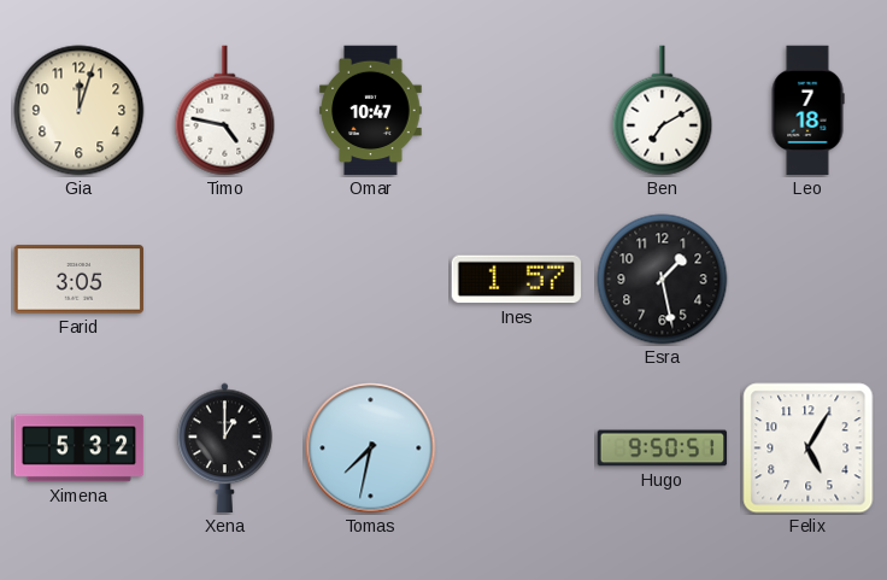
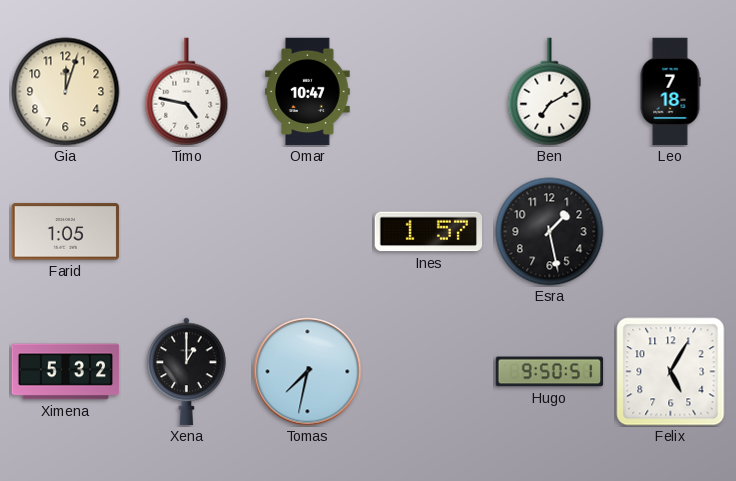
Farid: 3:05 -> 1:05 (66, 232)
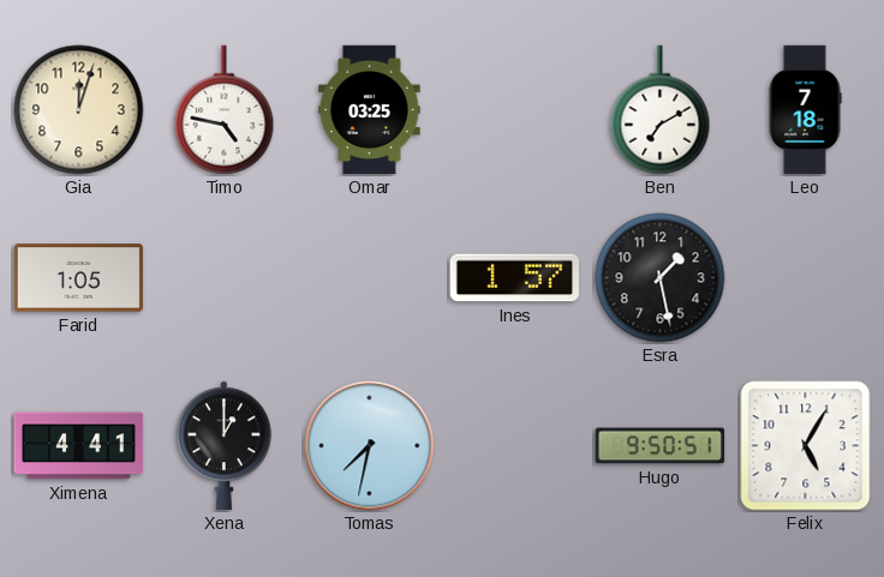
Omar: 10:47 -> 03:25 (370, 110)
Ximena: 5:32 -> 4:41 (79, 446)
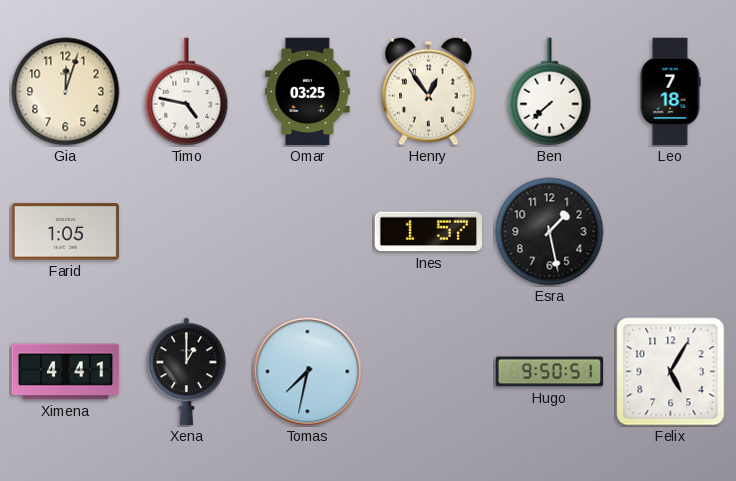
Henry: none -> 12:54 (429, 91)
Ben: 7:10 -> 7:38 (550, 92)
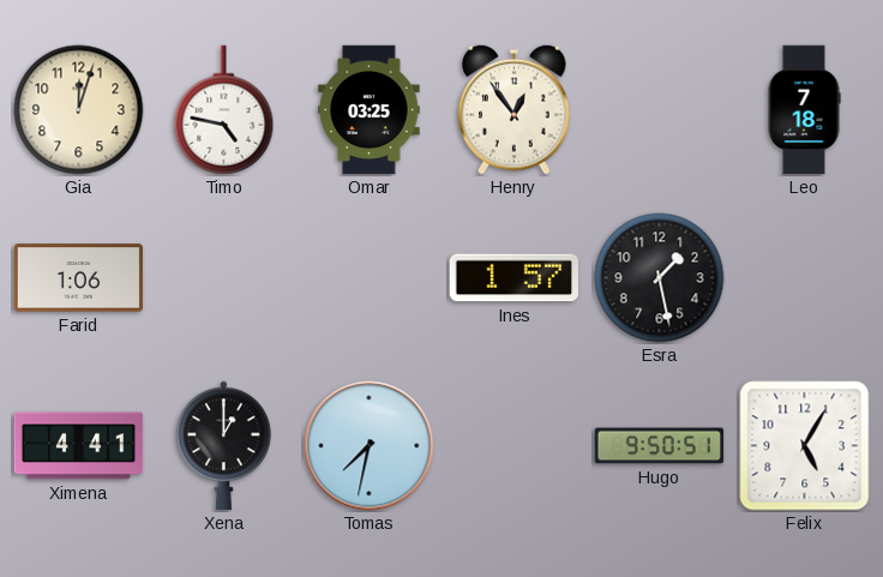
Ben: 7:38 -> none (550, 92)
Farid: 1:05 -> 1:06 (79, 278)
